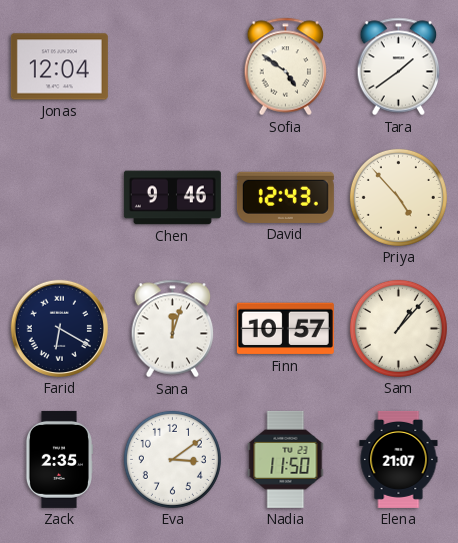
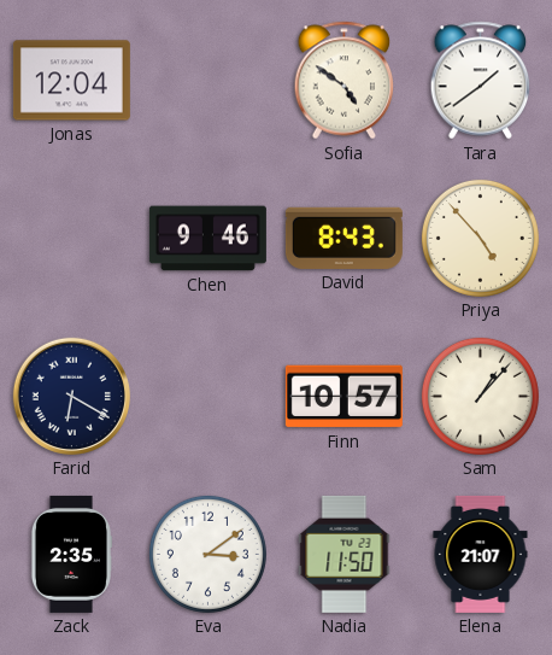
David: 12:43 -> 8:43 (343, 238)
Sana: 12:03 -> none (173, 329)
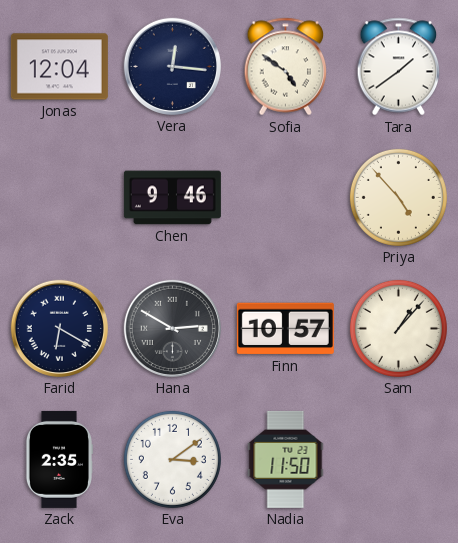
Vera: none -> 12:16 (172, 66)
David: 8:43 -> none (343, 238)
Hana: none -> 2:50 (172, 328)
Elena: 21:07 -> none (481, 554)
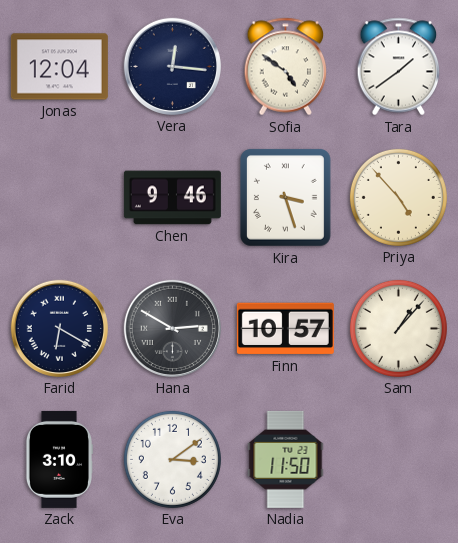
Kira: none -> 3:27 (285, 198)
Zack: 2:35 -> 3:10 (58, 459)
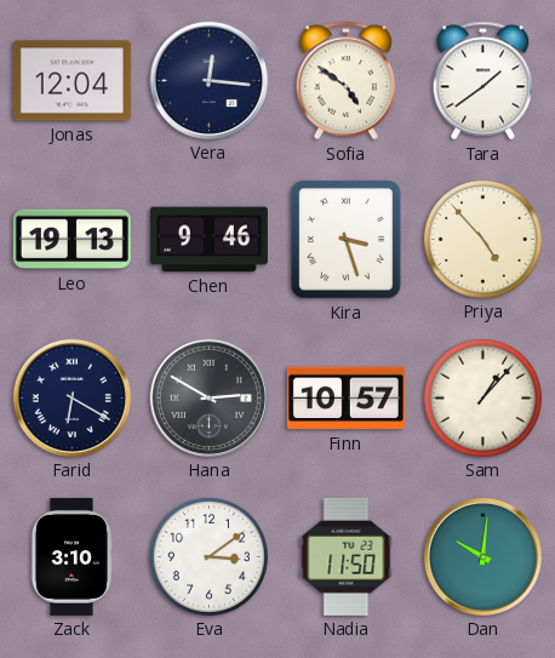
Leo: none -> 19:13 (71, 240)
Dan: none -> 10:01 (482, 556)
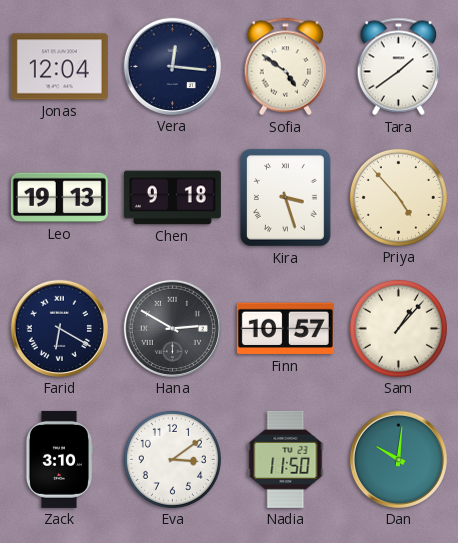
Chen: 9:46 -> 9:18 (172, 198)
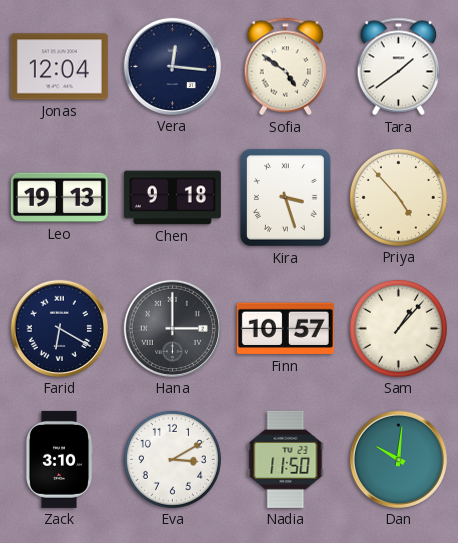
Hana: 2:50 -> 3:00 (172, 328)
Eva: 3:09 -> 3:10 (172, 459)
